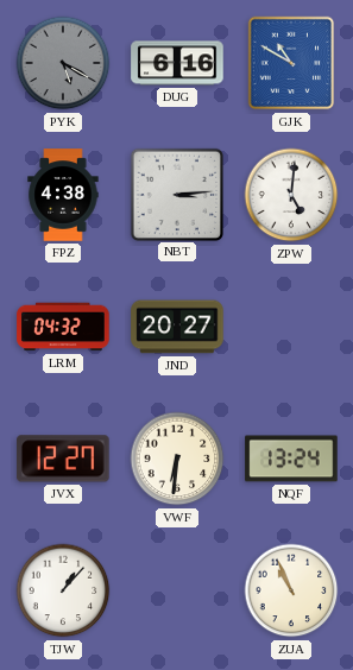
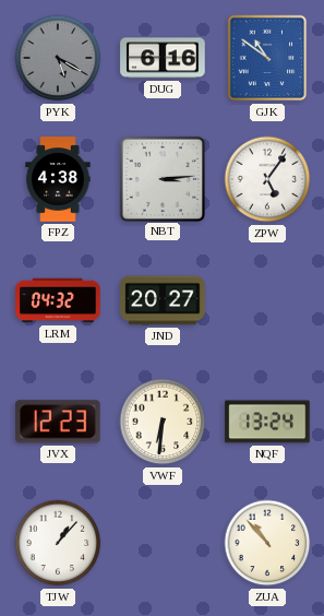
GJK: 10:50 -> 10:51 (267, 58)
ZPW: 5:01 -> 5:06 (267, 179)
JVX: 12:27 -> 12:23 (58, 422)
ZUA: 10:56 -> 10:53 (267, 543)
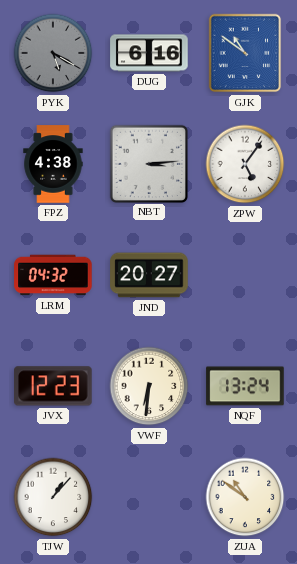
ZUA: 10:53 -> 10:51 (245, 497)
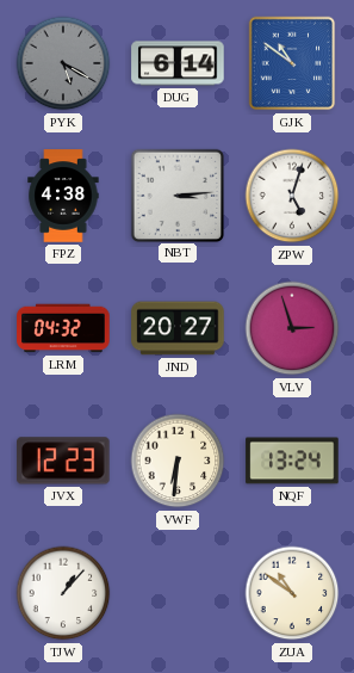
DUG: 6:16 -> 6:14 (178, 63)
ZPW: 5:06 -> 5:03 (292, 196)
VLV: none -> 2:57 (292, 328)
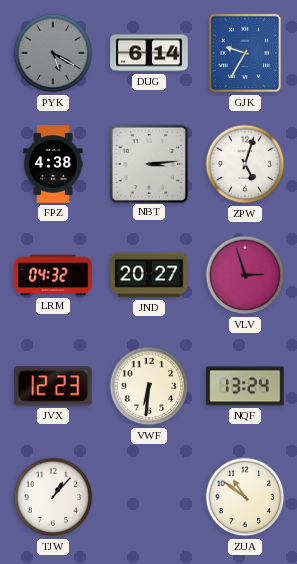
GJK: 10:51 -> 9:35 (245, 53)
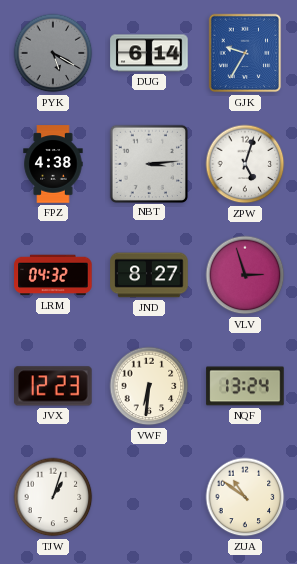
JND: 20:27 -> 8:27 (149, 275)
TJW: 1:07 -> 1:03 (53, 497)
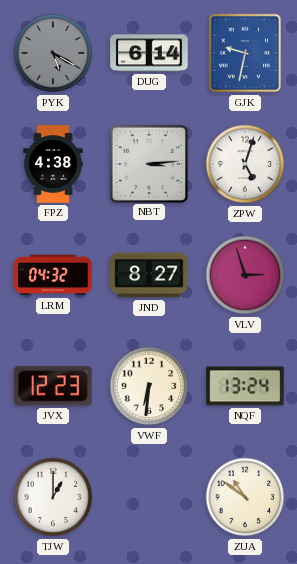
GJK: 9:35 -> 9:32 (245, 53)
TJW: 1:03 -> 1:00 (53, 497)
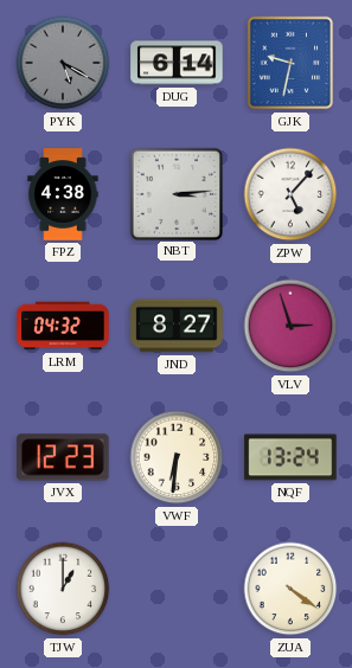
ZPW: 5:03 -> 5:07 (290, 194)
ZUA: 10:51 -> 4:21 (290, 589)
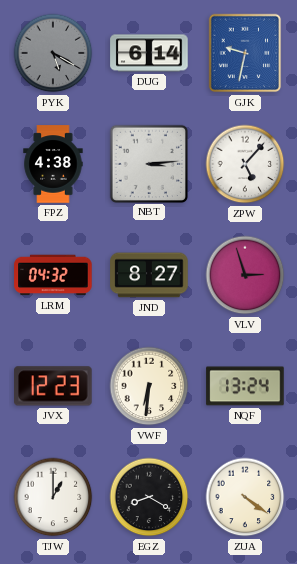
EGZ: none -> 8:20 (149, 497)
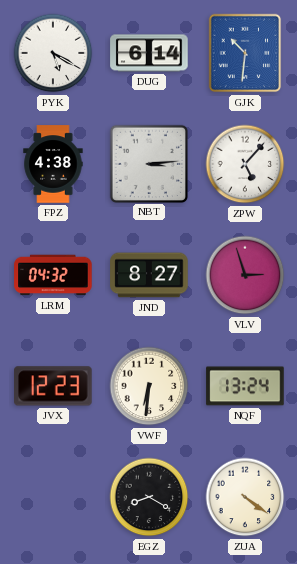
PYK dial: grey -> white (53, 53)
GJK: 9:32 -> 10:31 (245, 53)
TJW: 1:00 -> none (53, 497)
